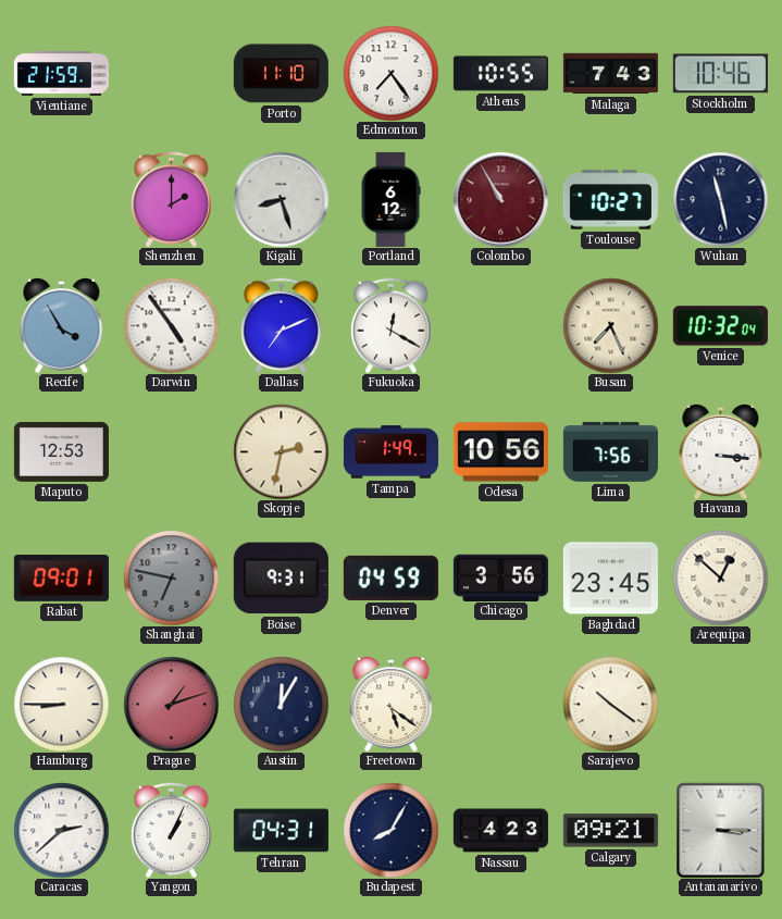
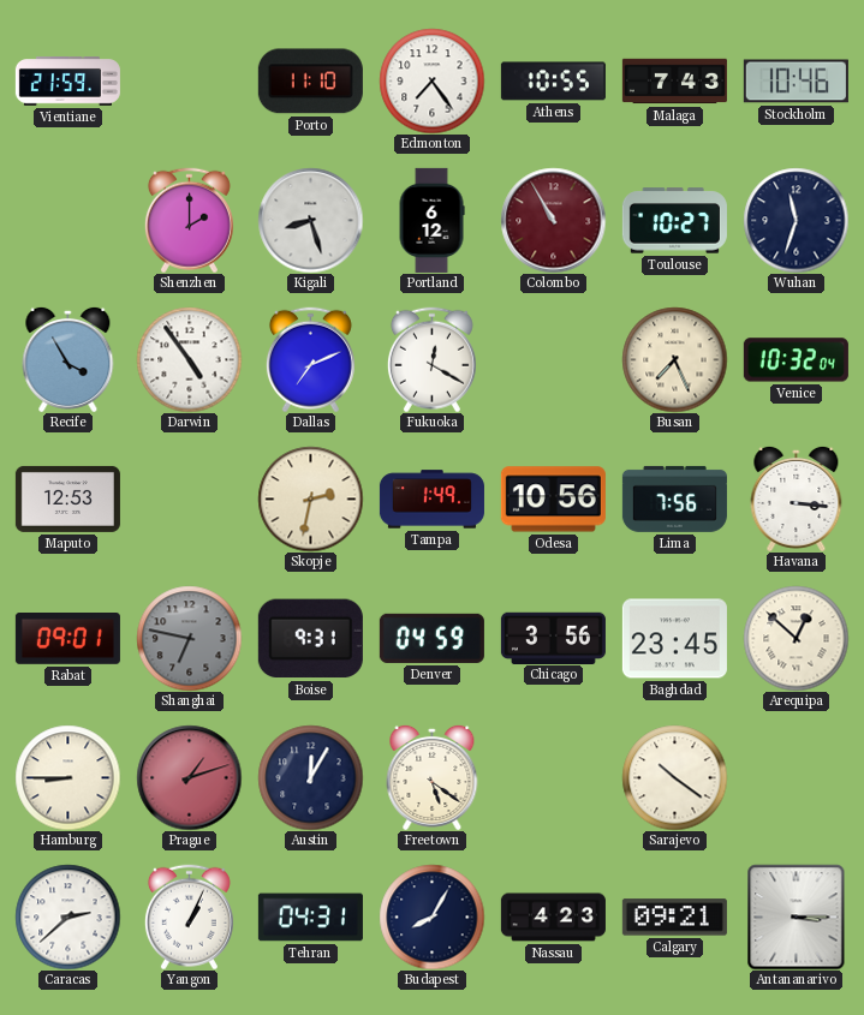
Wuhan: 11:28 -> 11:33 (796, 220)
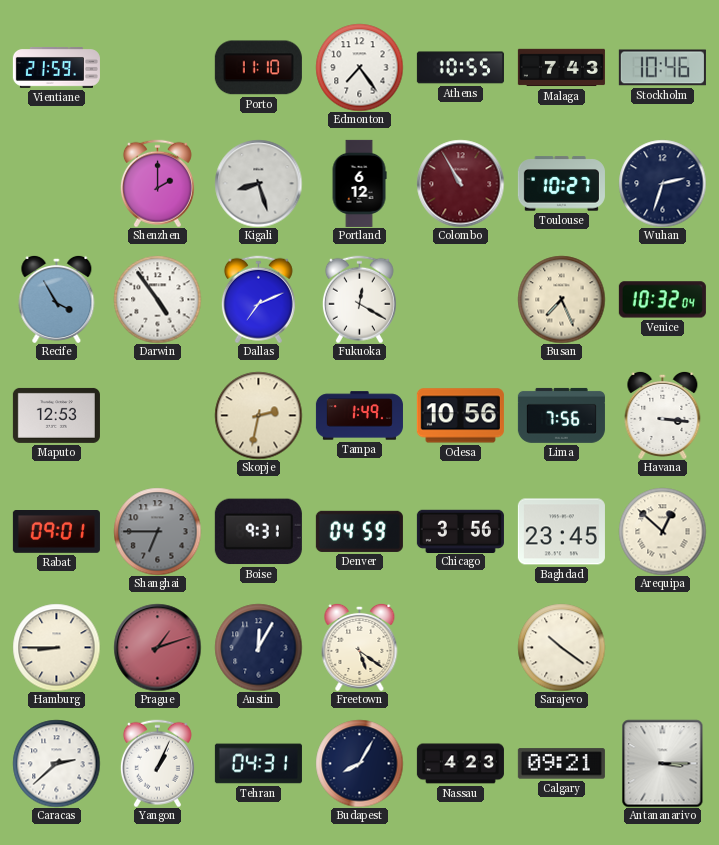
Wuhan: 11:33 -> 2:33 (662, 183)
Shanghai: 6:47 -> 6:45 (157, 531)
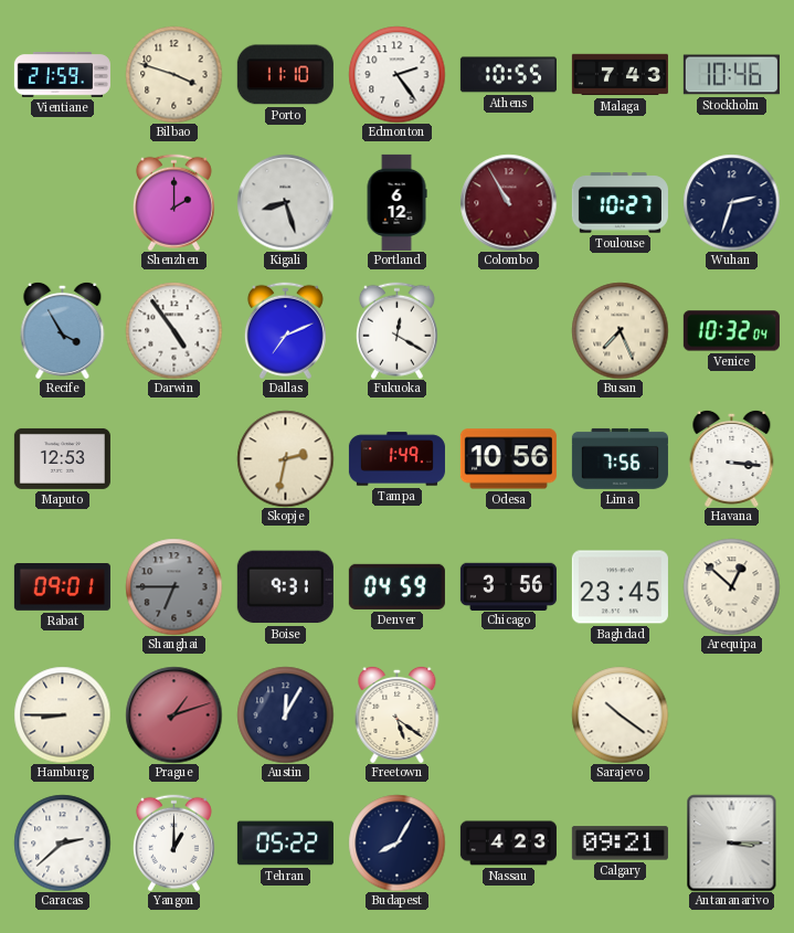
Bilbao: none -> 3:48 (173, 74)
Edmonton: 7:24 -> 2:24 (396, 74)
Yangon: 1:04 -> 1:00 (173, 842)
Tehran: 04:31 -> 05:22 (285, 844)
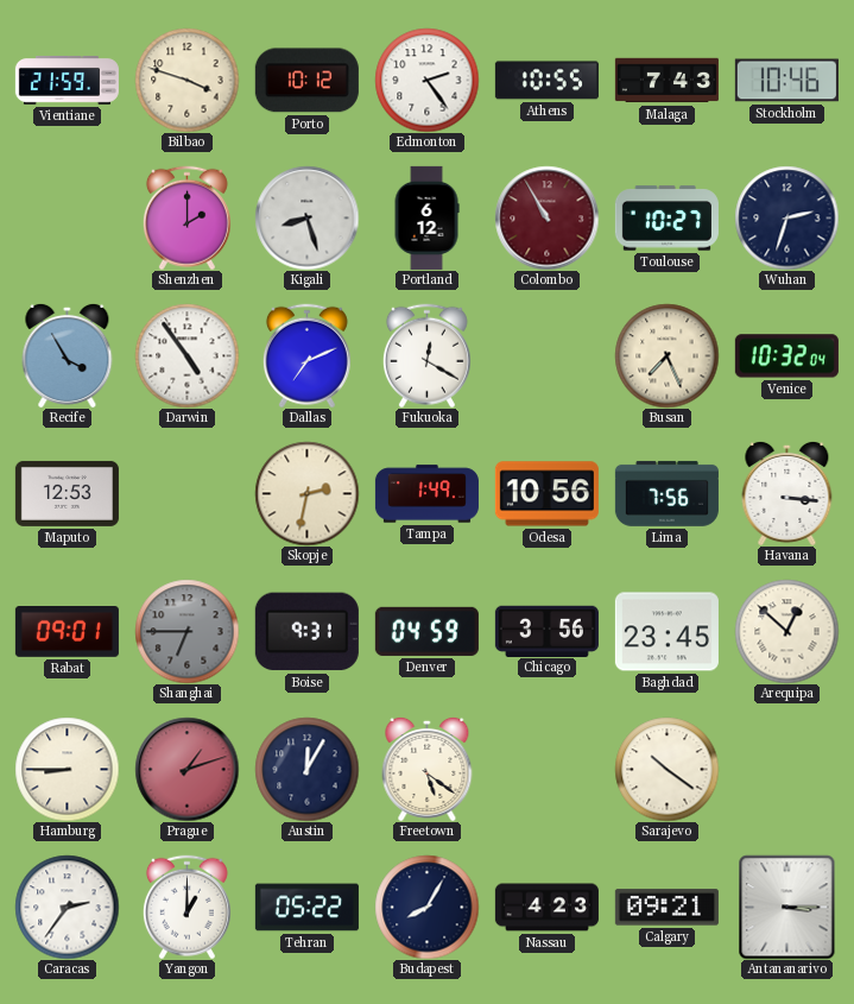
Porto: 11:10 -> 10:12 (306, 81)
Caracas: 2:38 -> 2:36 (67, 907)
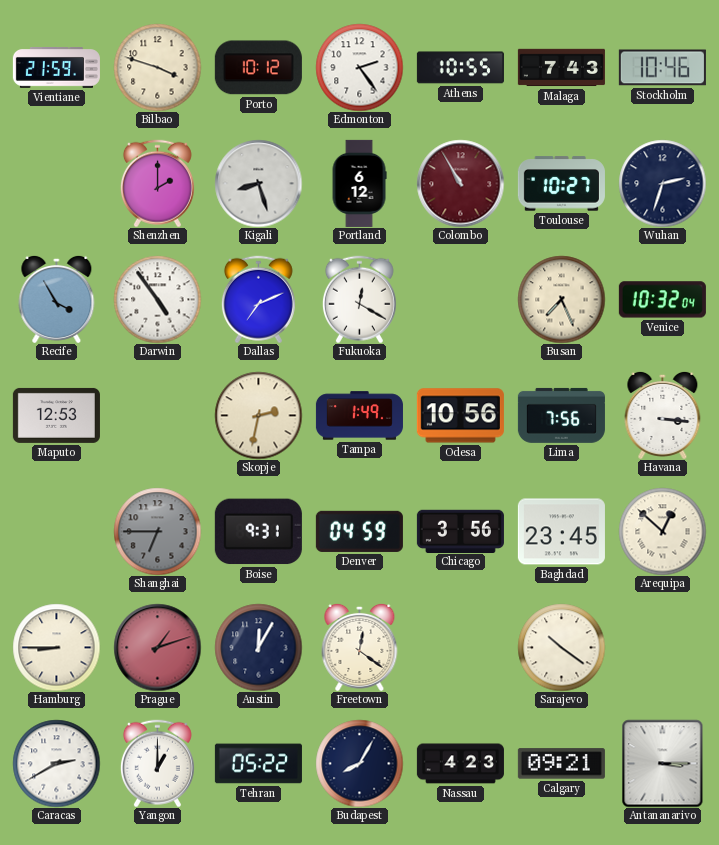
Rabat: 09:01 -> none (67, 632)
Freetown: 5:21 -> 12:21 (360, 647)
Caracas: 2:36 -> 2:40 (56, 763)
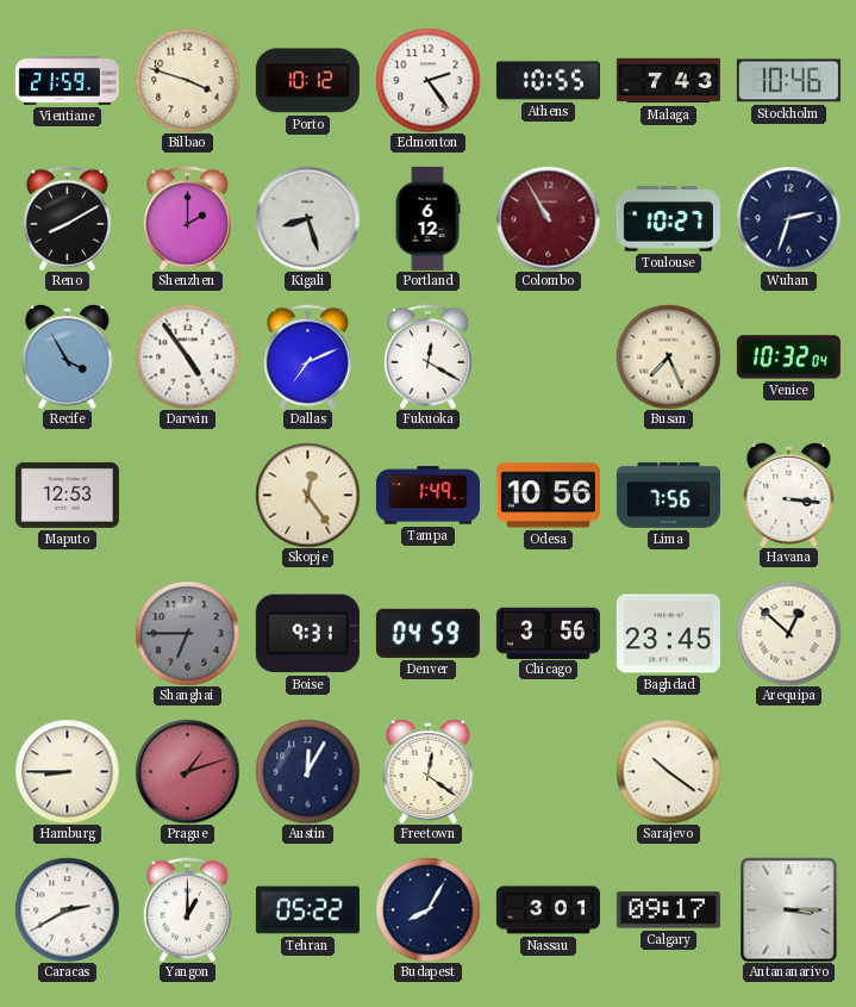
Reno: none -> 8:10 (67, 218)
Skopje: 2:32 -> 12:24 (307, 495)
Nassau: 4:23 -> 3:01 (548, 910)
Calgary: 09:21 -> 09:17 (668, 910)
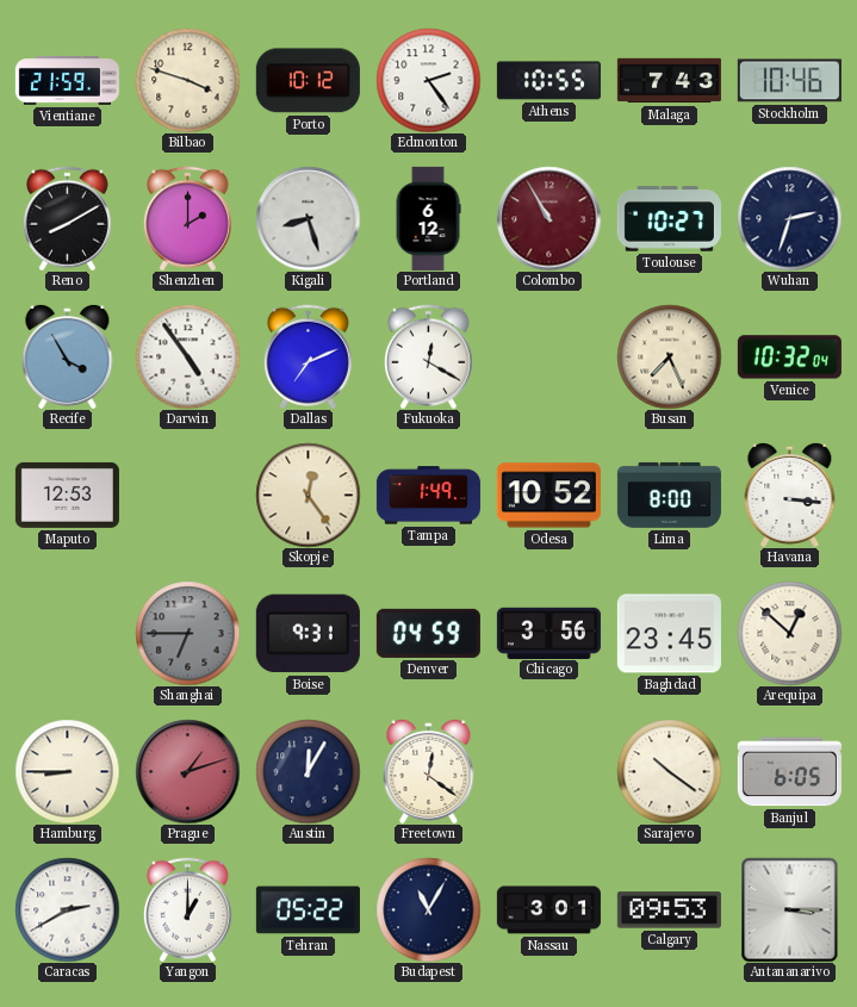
Odesa: 10:56 -> 10:52 (548, 496)
Lima: 7:56 -> 8:00 (669, 495)
Banjul: none -> 6:05 (789, 772)
Budapest: 8:05 -> 11:05 (428, 909)
Calgary: 09:17 -> 09:53 (669, 910)
